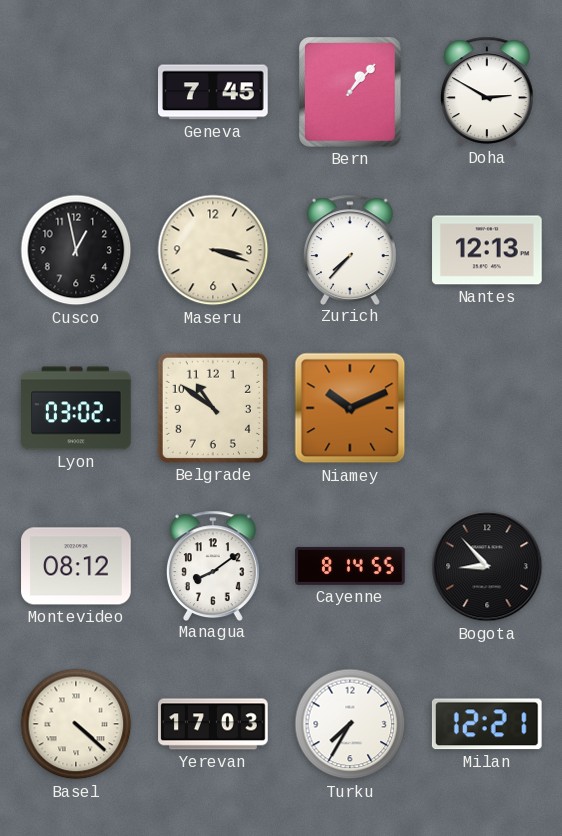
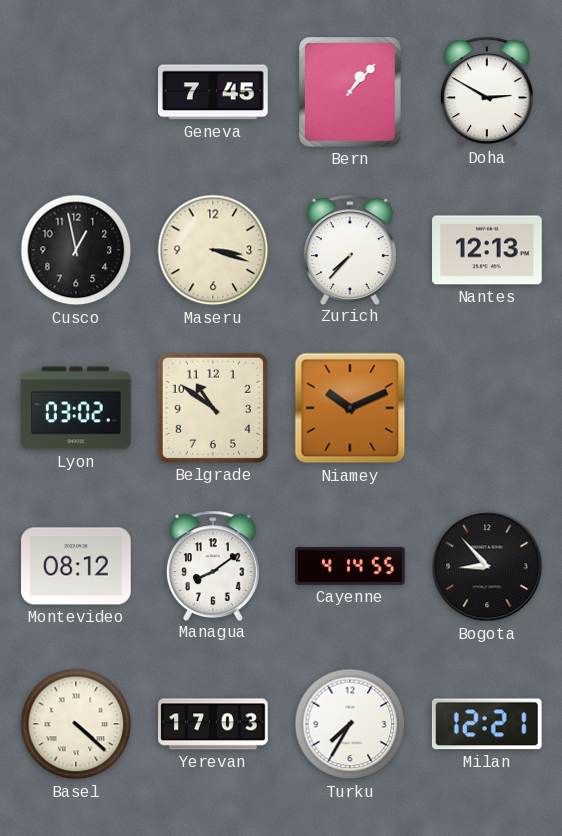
Cayenne: 8:14 -> 4:14 (350, 566)
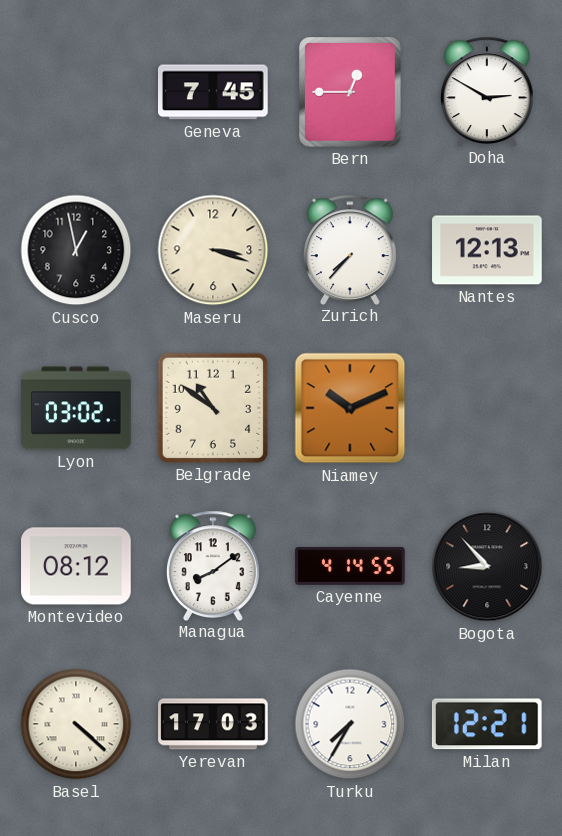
Bern: 1:07 -> 12:45 (351, 93)
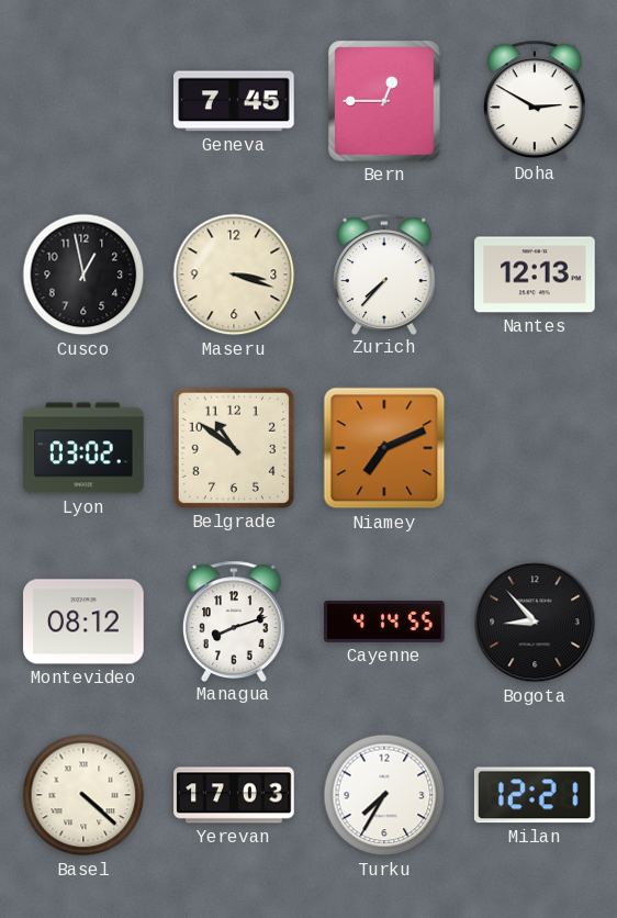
Niamey: 10:11 -> 7:11 (384, 448)
Managua: 8:09 -> 8:12 (234, 620)
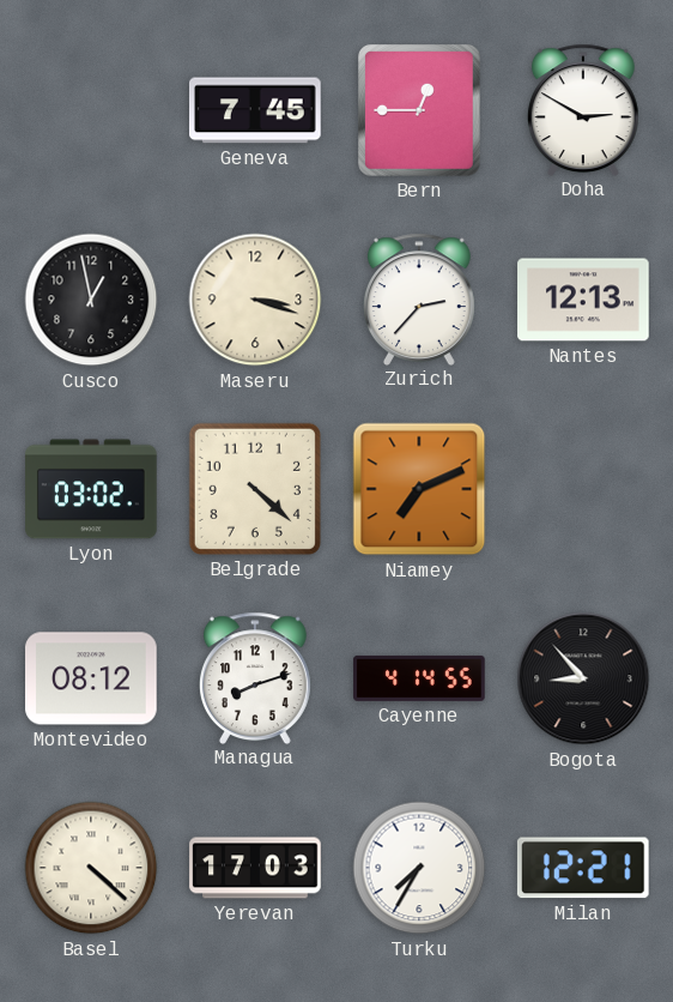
Zurich: 7:37 -> 2:37 (419, 298)
Belgrade: 10:51 -> 4:22 (255, 489)
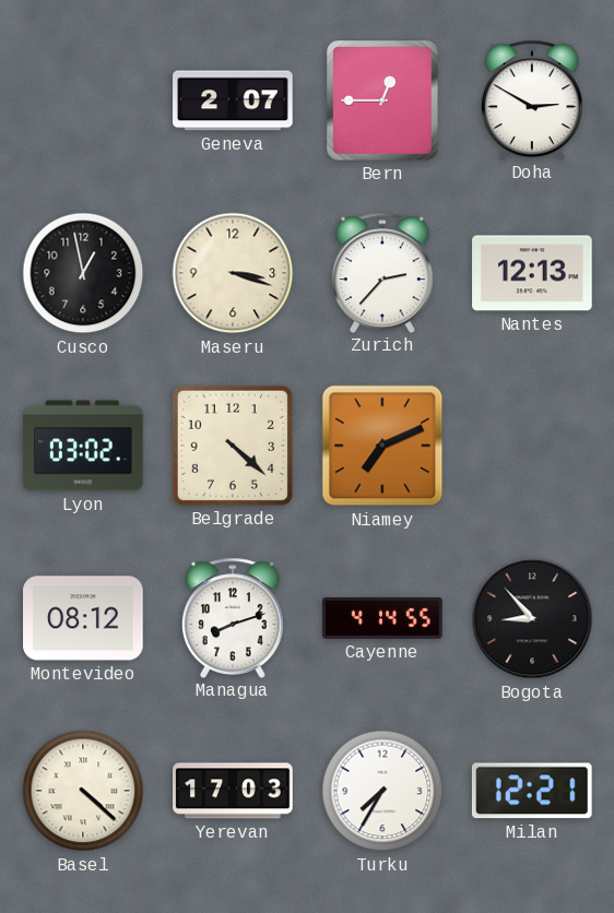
Geneva: 7:45 -> 2:07 (233, 100)
